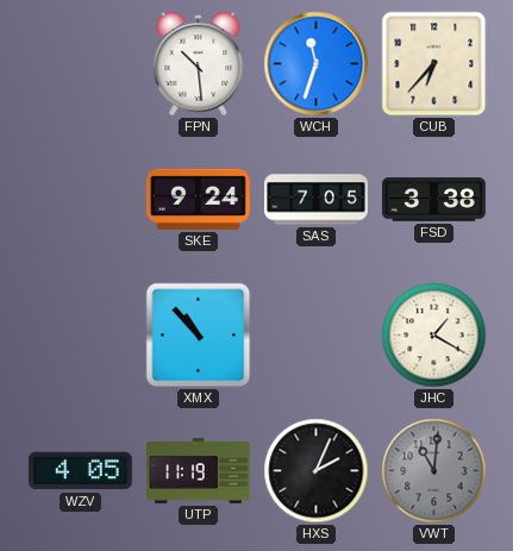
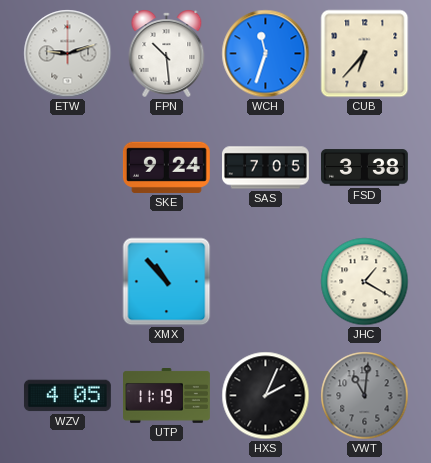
ETW: none -> 9:12 (68, 54)
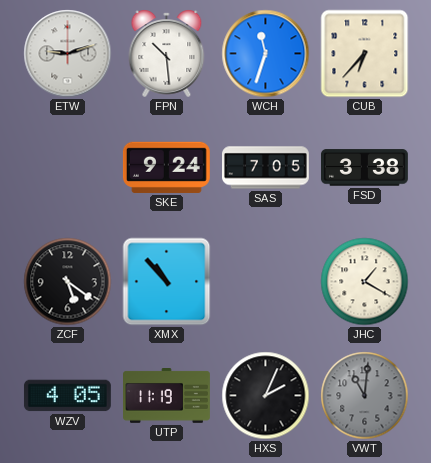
ZCF: none -> 5:21 (68, 282)
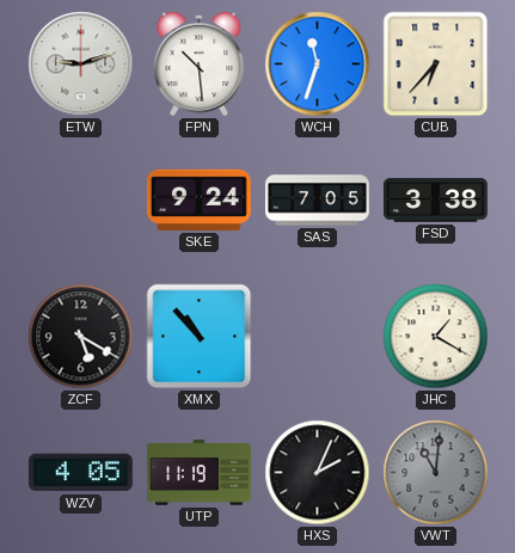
ZCF: 5:21 -> 5:20 (81, 337)
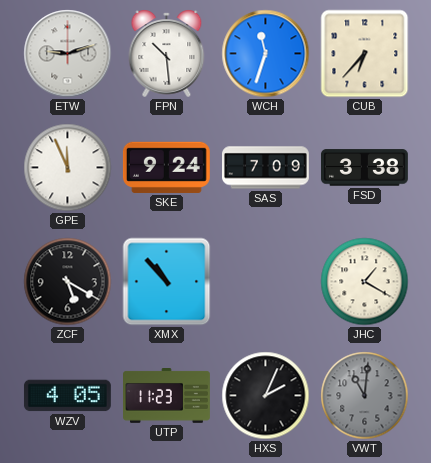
GPE: none -> 11:56 (68, 168)
SAS: 7:05 -> 7:09 (266, 168)
UTP: 11:19 -> 11:23 (167, 396)
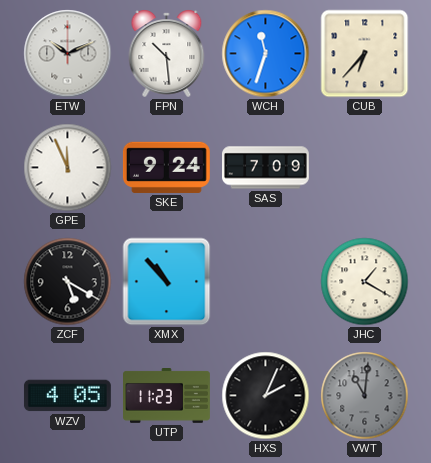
ETW: 9:12 -> 10:11 (68, 54)
FSD: 3:38 -> none (364, 168)
